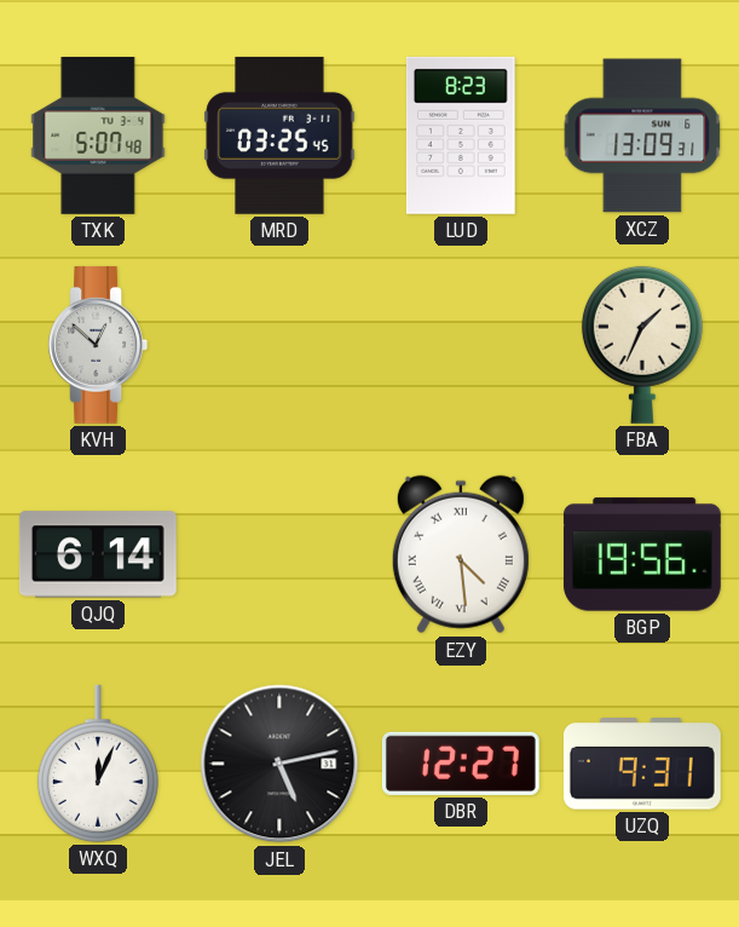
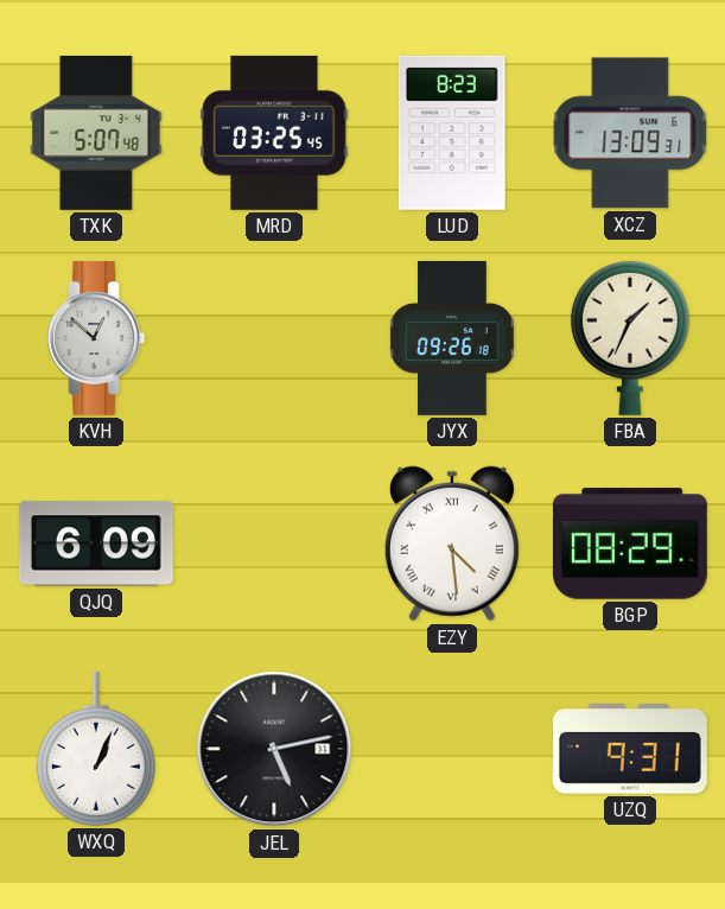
JYX: none -> 09:26 (452, 338)
QJQ: 6:14 -> 6:09 (96, 544)
BGP: 19:56 -> 08:29 (630, 544)
WXQ: 12:04 -> 1:04 (96, 749)
DBR: 12:27 -> none (461, 764)
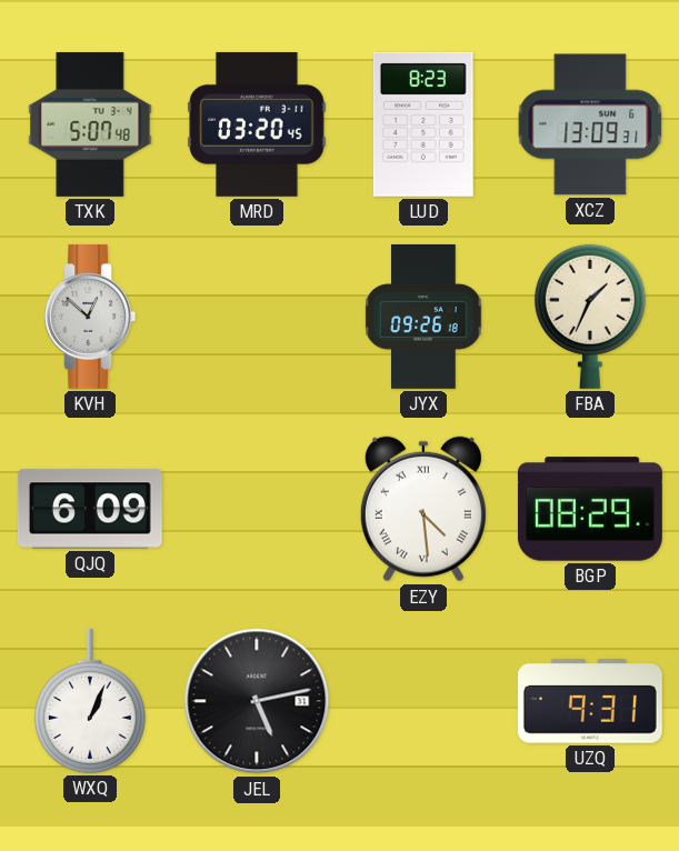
MRD: 03:25 -> 03:20 (257, 124)
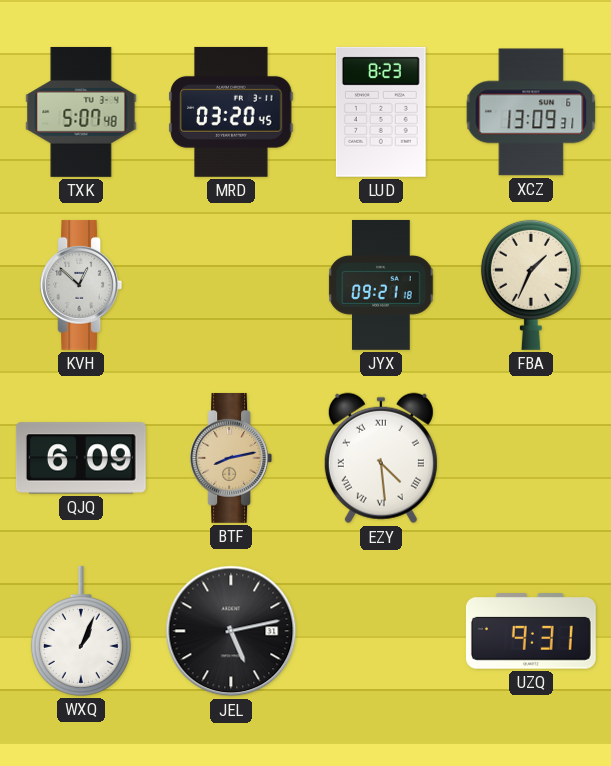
JYX: 09:26 -> 09:21 (381, 285)
BTF: none -> 8:13 (231, 458)
BGP: 08:29 -> none (590, 509)
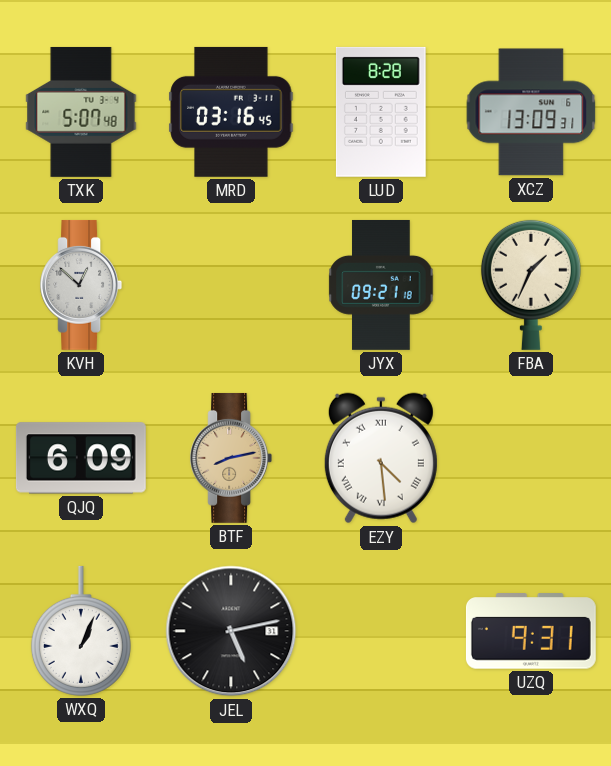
MRD: 03:20 -> 03:16 (231, 112)
LUD: 8:23 -> 8:28 (381, 112)
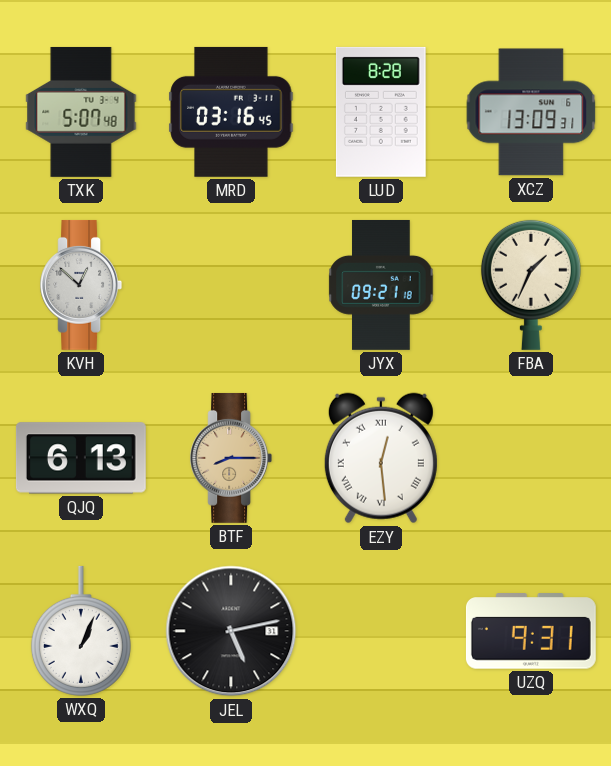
QJQ: 6:09 -> 6:13 (81, 458)
BTF: 8:13 -> 8:15 (231, 458)
EZY: 4:29 -> 12:29 (381, 458)
